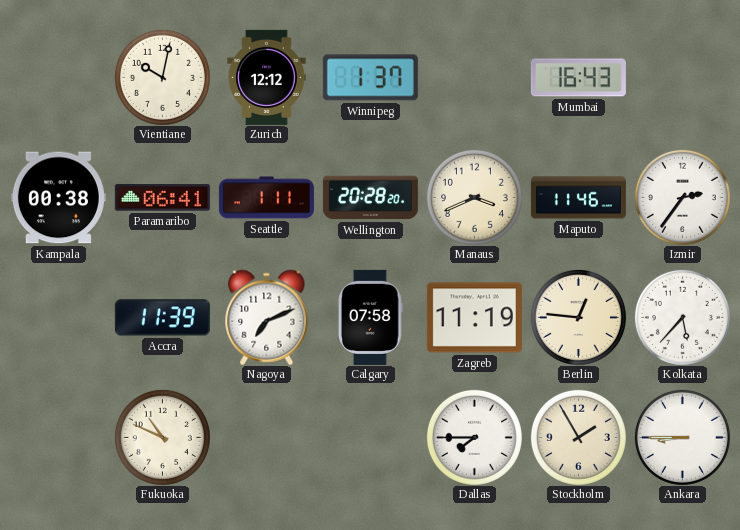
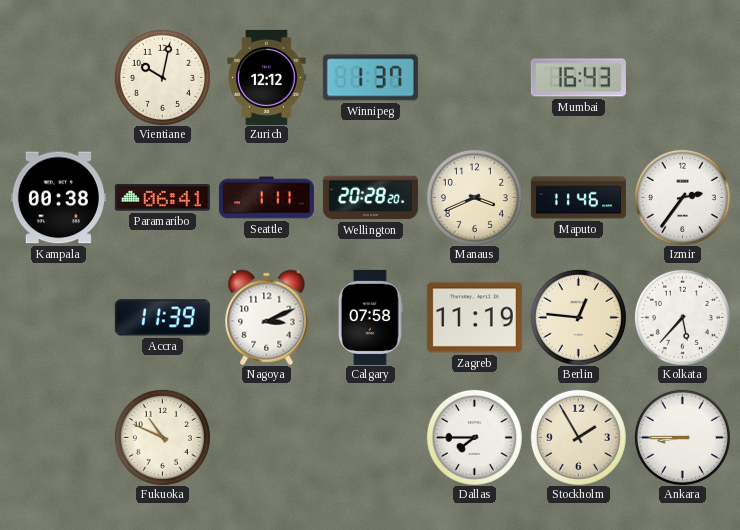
Nagoya: 7:11 -> 3:11 (267, 317)
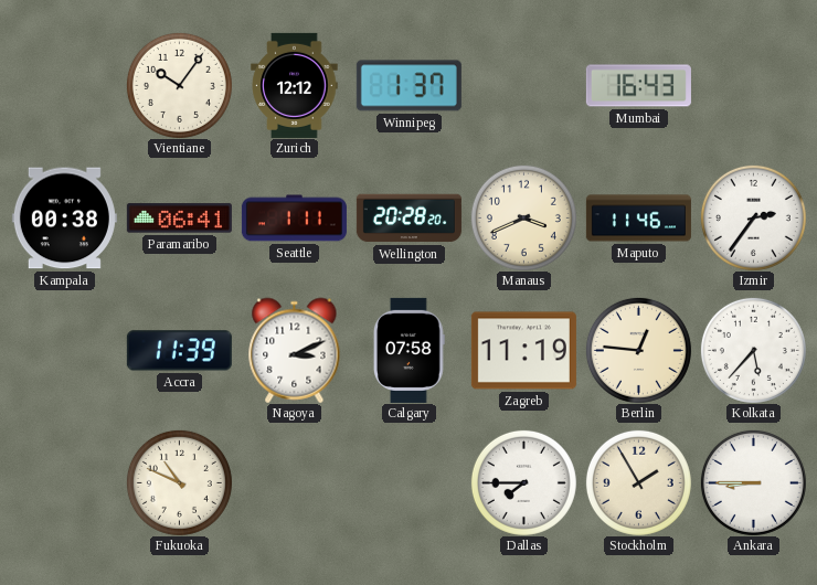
Vientiane: 10:02 -> 10:06 (179, 85)
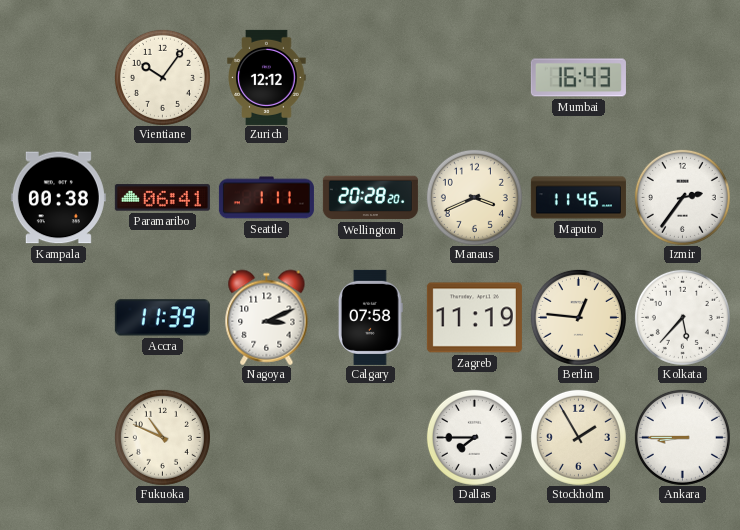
Winnipeg: 1:37 -> none (408, 86)
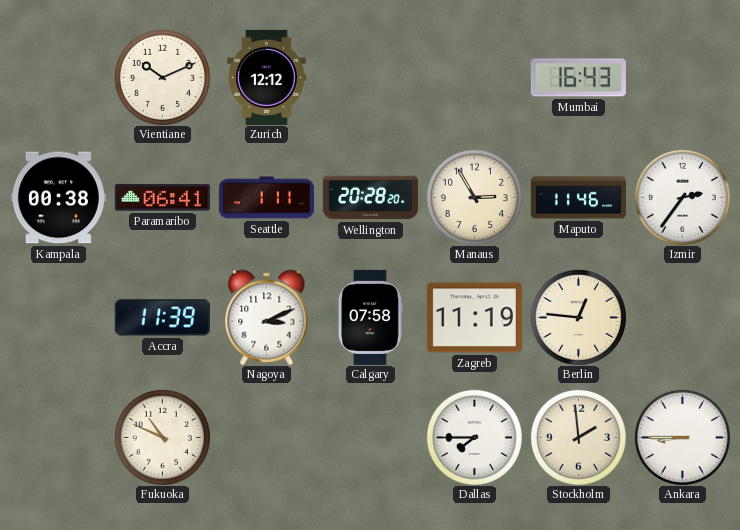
Vientiane: 10:06 -> 10:11 (162, 77)
Manaus: 3:41 -> 2:55 (474, 197)
Kolkata: 5:37 -> none (682, 317)
Stockholm: 1:55 -> 1:59 (578, 437)
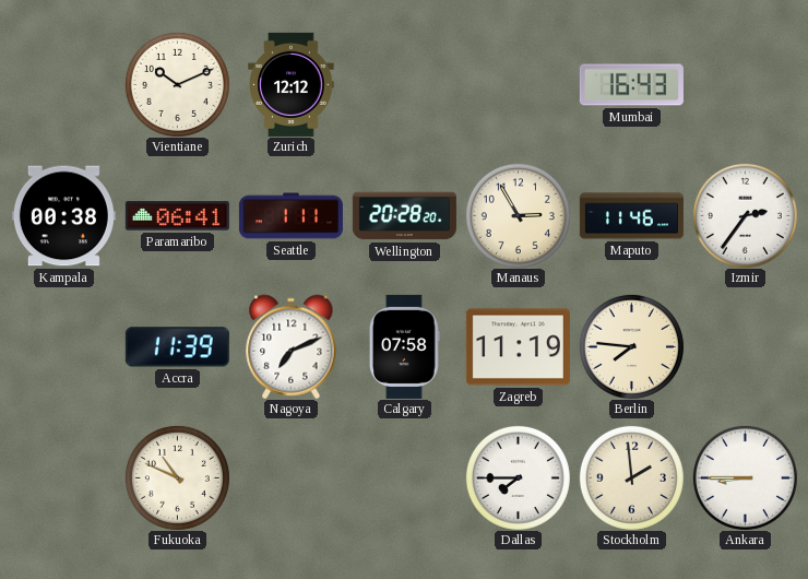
Nagoya: 3:11 -> 7:11 (292, 346)
Berlin: 12:46 -> 7:46 (631, 346)
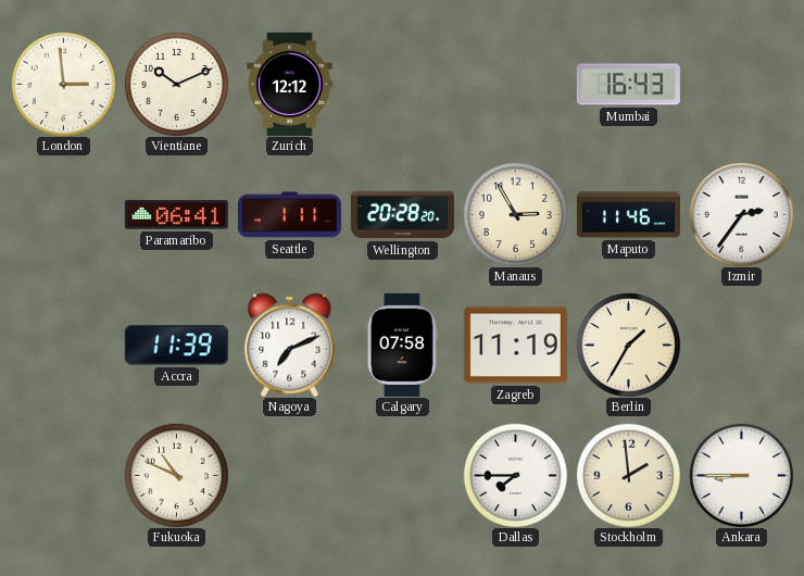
London: none -> 2:59 (63, 84)
Kampala: 00:38 -> none (63, 216)
Berlin: 7:46 -> 1:35 (628, 345)
